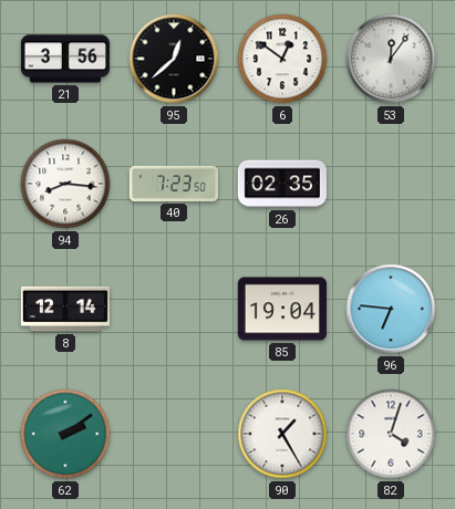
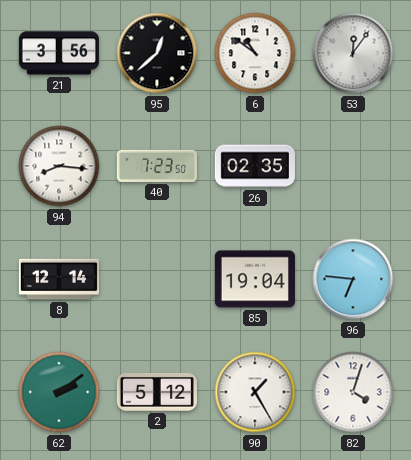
6: 12:51 -> 10:51 (255, 53)
2: none -> 5:12 (157, 393)
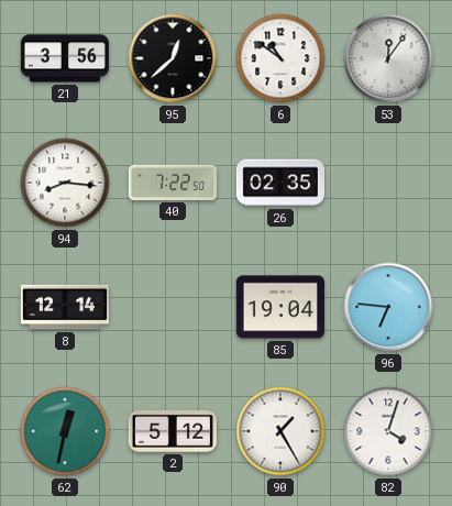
40: 7:23 -> 7:22 (173, 183)
62: 2:09 -> 12:32 (65, 431)
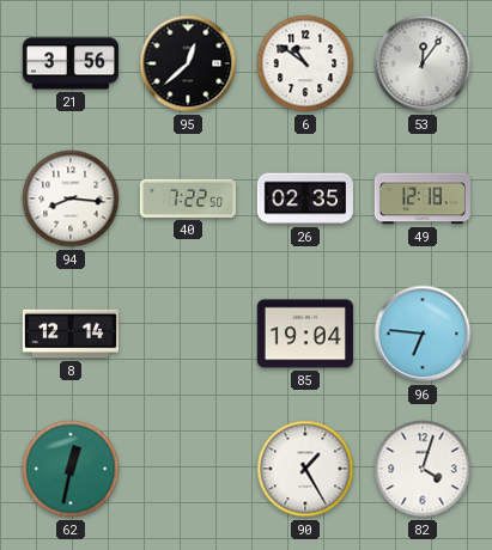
49: none -> 12:18 (423, 198)
2: 5:12 -> none (173, 432)
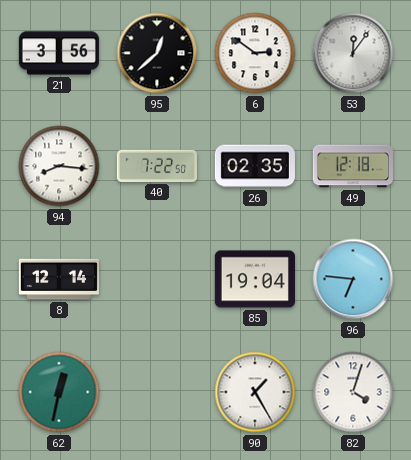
6: 10:51 -> 2:51 (255, 53)
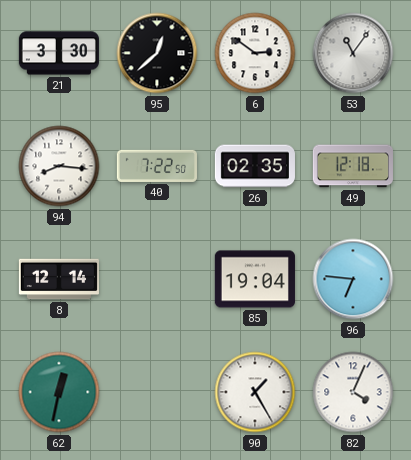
21: 3:56 -> 3:30 (59, 53)
53: 12:06 -> 11:06 (353, 53)
82: 4:03 -> 4:04 (353, 392)
